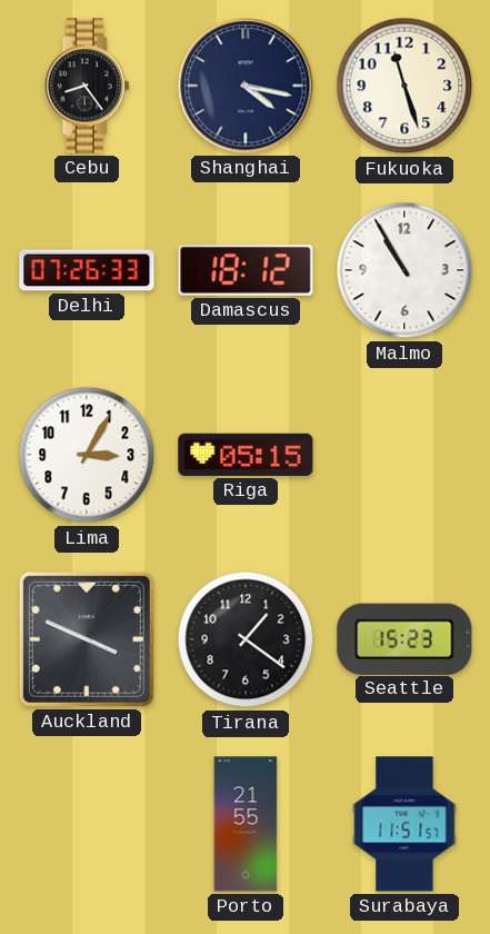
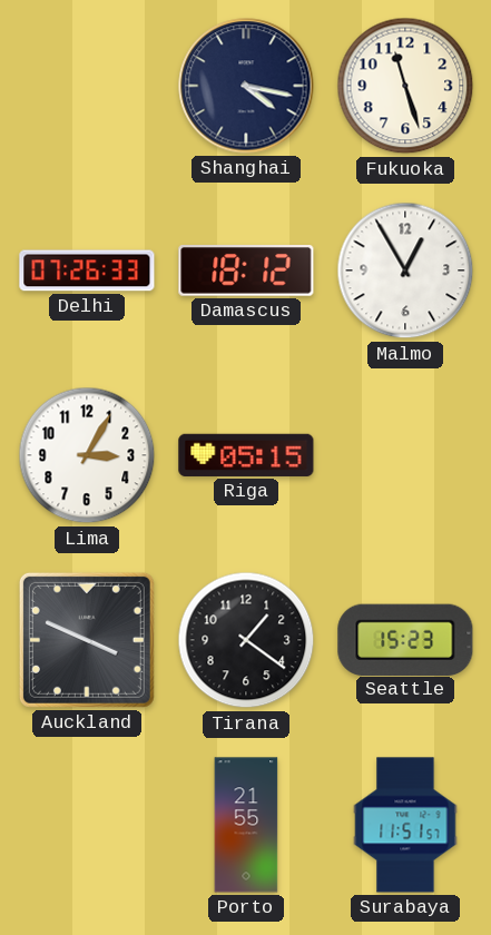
Cebu: 8:24 -> none (87, 86)
Malmo: 10:55 -> 12:55 (405, 270)
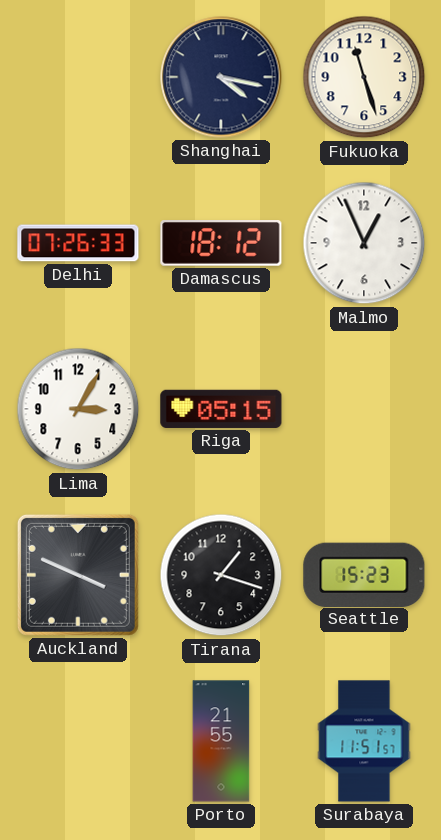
Malmo: 12:55 -> 12:56 (364, 243)
Tirana: 1:21 -> 1:18 (221, 575)
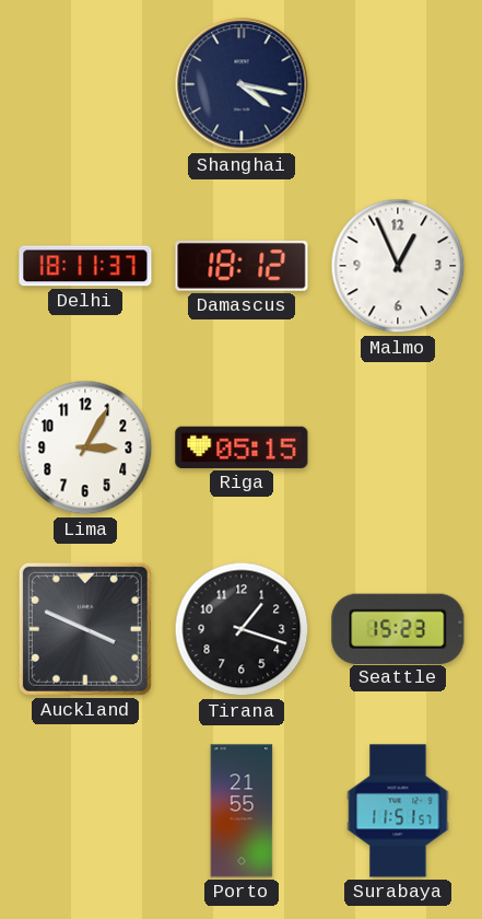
Fukuoka: 11:27 -> none (364, 77)
Delhi: 07:26 -> 18:11 (85, 266)
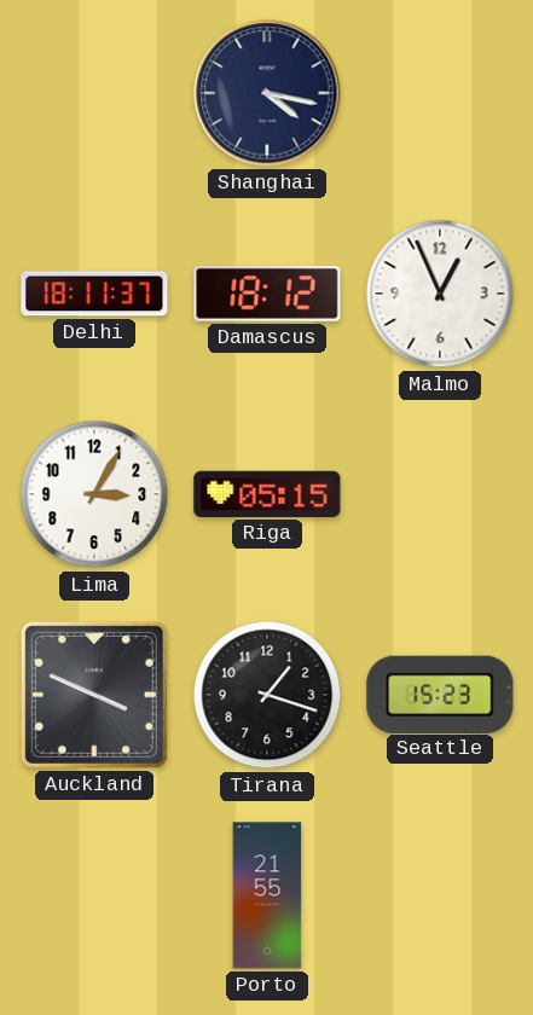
Surabaya: 11:51 -> none (398, 811)
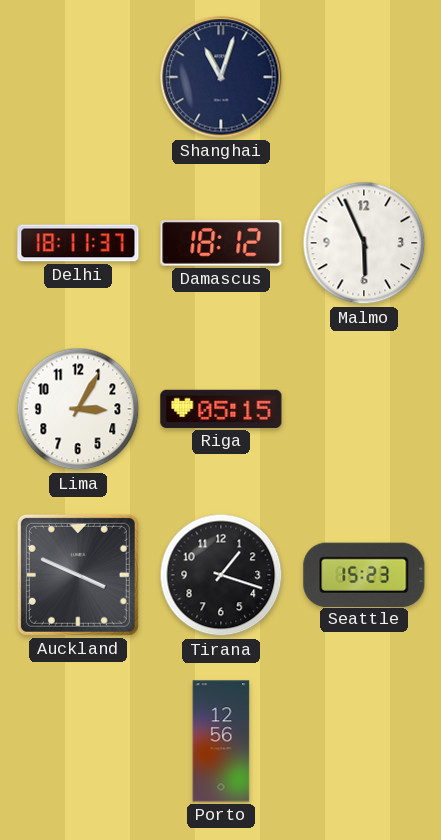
Shanghai: 4:17 -> 11:03 (221, 77)
Malmo: 12:56 -> 5:56 (364, 243)
Porto: 21:55 -> 12:56 (221, 741)
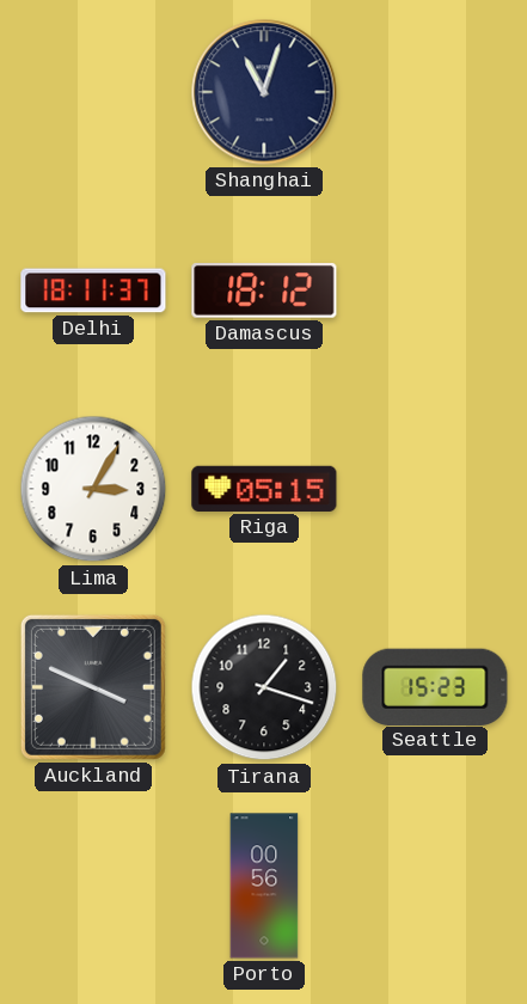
Malmo: 5:56 -> none (364, 243)
Porto: 12:56 -> 00:56 (264, 886)
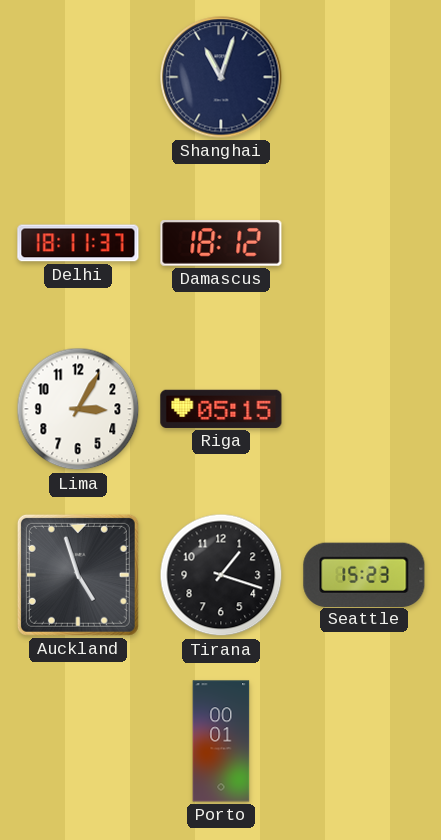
Auckland: 3:49 -> 4:57 (78, 575)
Porto: 00:56 -> 00:01 (221, 741)
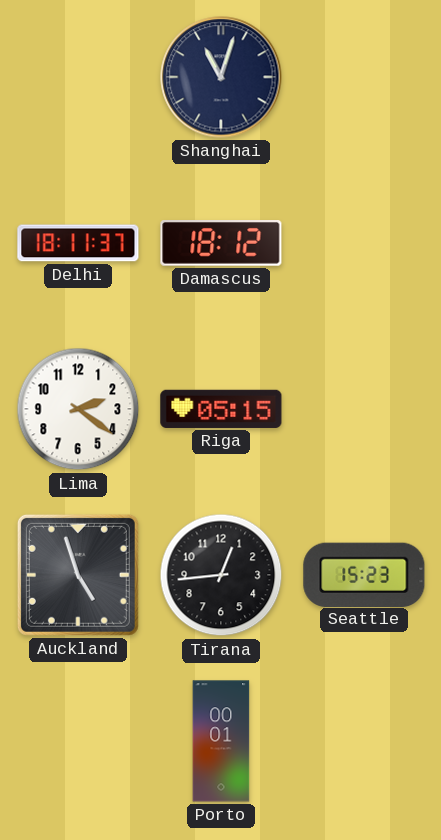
Lima: 3:05 -> 2:21 (78, 409)
Tirana: 1:18 -> 12:44 (221, 575)
